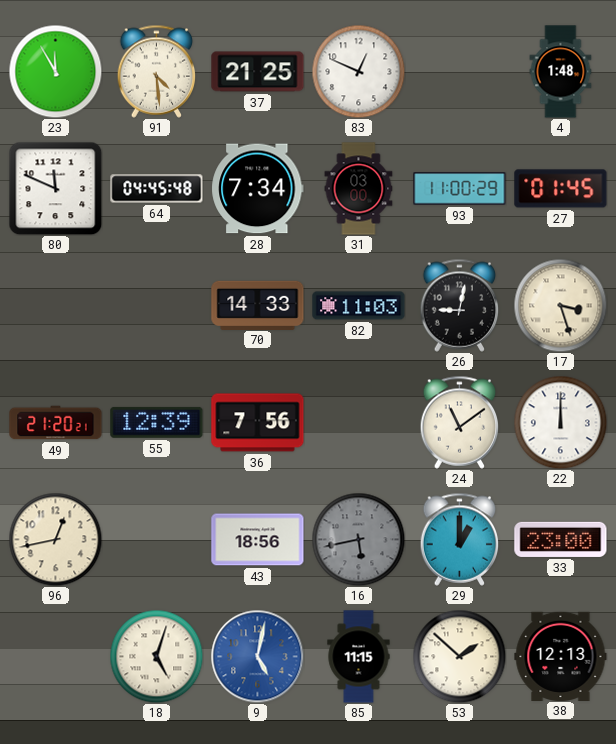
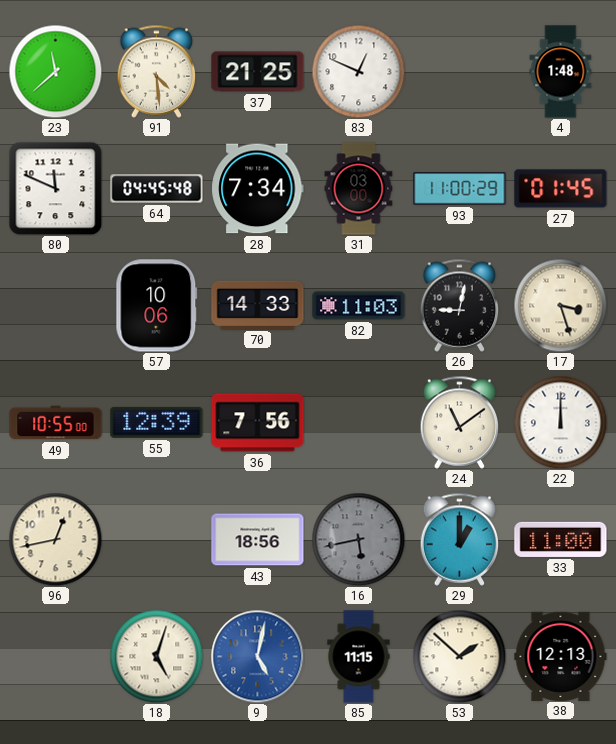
23: 11:55 -> 11:38 (55, 71)
57: none -> 10:06 (157, 306)
49: 21:20 -> 10:55 (56, 423)
33: 23:00 -> 11:00 (561, 539)
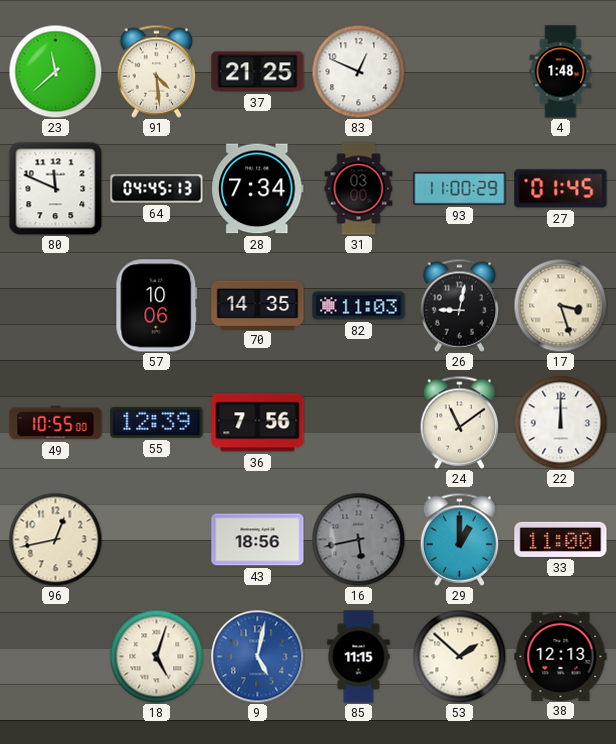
64: 04:45:48 -> 04:45:13 (157, 189)
70: 14:33 -> 14:35 (258, 305)
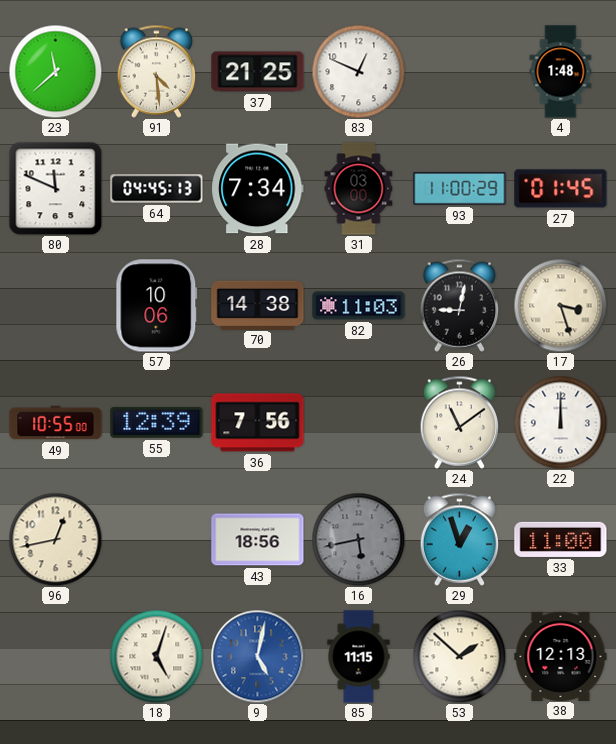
70: 14:35 -> 14:38 (258, 305)
29: 1:00 -> 12:57 (460, 539)
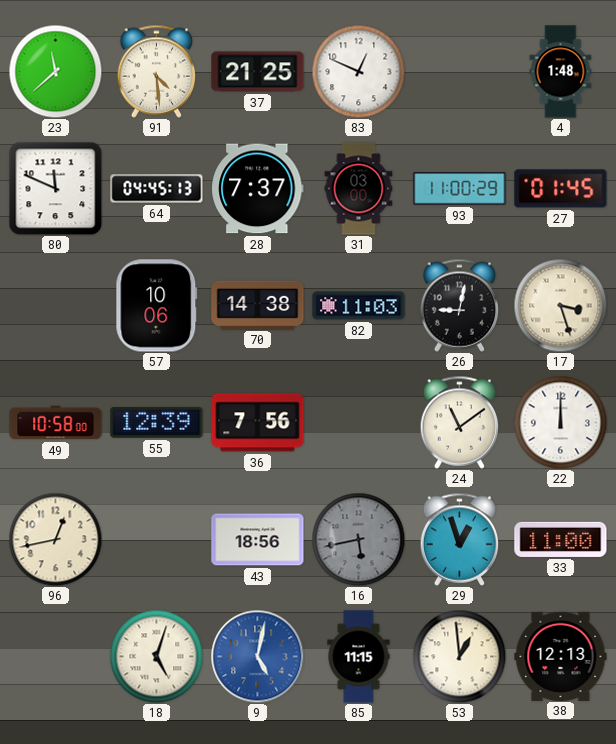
28: 7:34 -> 7:37 (258, 189)
49: 10:55 -> 10:58 (56, 423)
53: 1:52 -> 12:59 (459, 656)
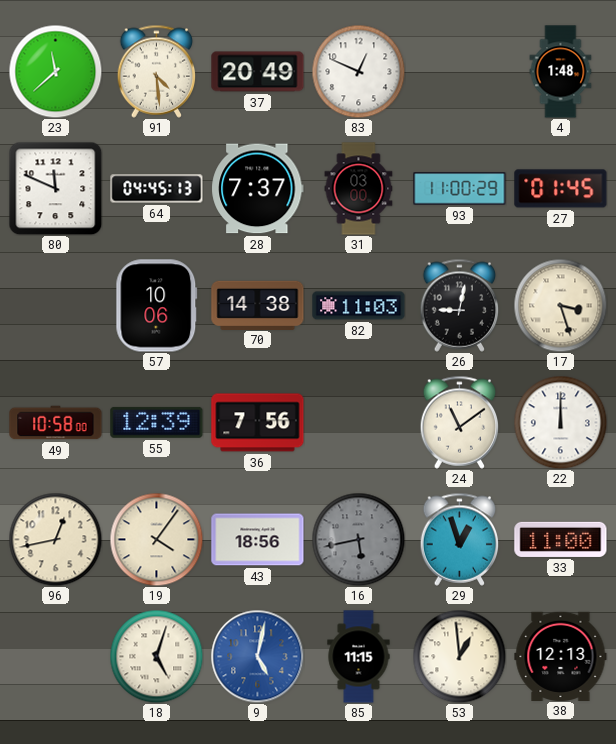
37: 21:25 -> 20:49 (258, 72)
19: none -> 4:06 (156, 539)
